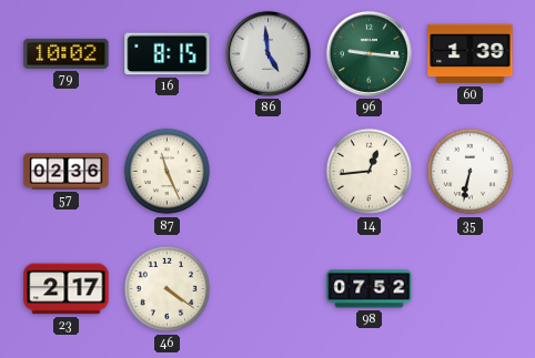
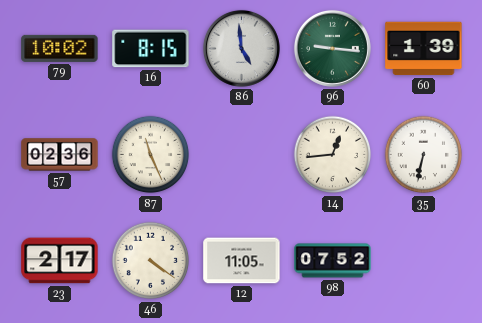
12: none -> 11:05 (242, 261)
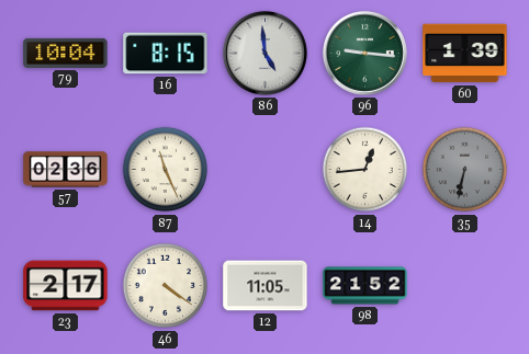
79: 10:02 -> 10:04 (66, 53)
35 dial: white -> grey (465, 170)
98: 07:52 -> 21:52 (365, 286)
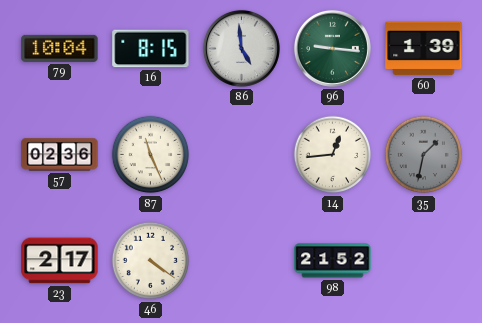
35: 6:32 -> 1:32 (424, 155)
12: 11:05 -> none (266, 286)
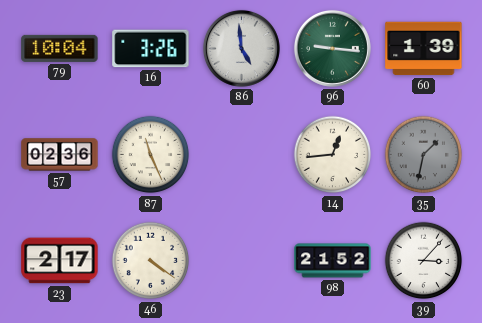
16: 8:15 -> 3:26 (151, 49)
39: none -> 3:07 (424, 261)
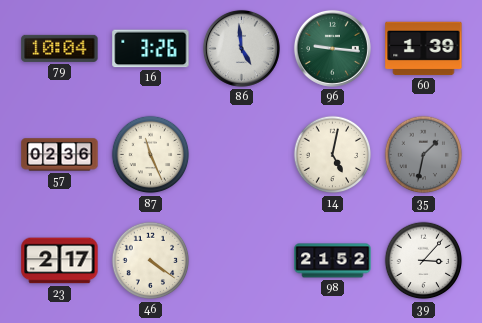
14: 12:44 -> 5:02 (333, 155)
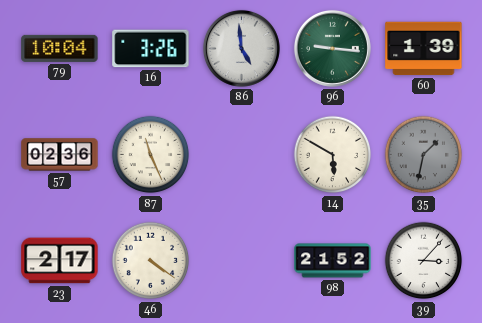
14: 5:02 -> 5:50 (333, 155)
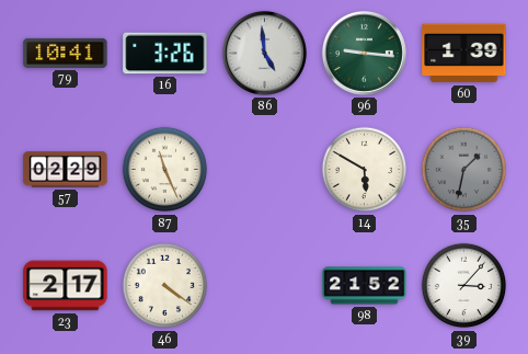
79: 10:04 -> 10:41 (66, 53)
57: 02:36 -> 02:29 (66, 170)
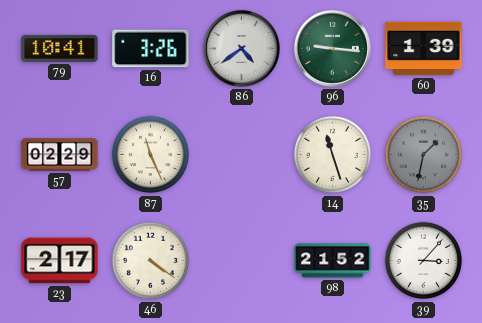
86: 4:59 -> 4:39 (241, 48)
14: 5:50 -> 11:27 (333, 155)
